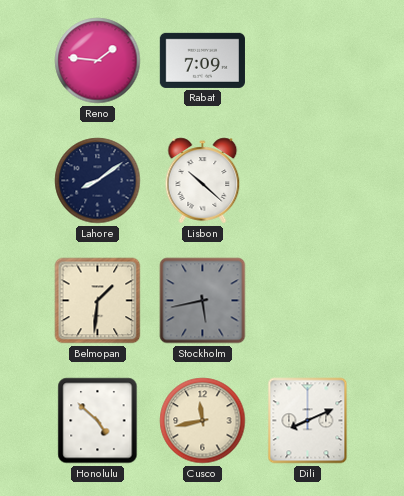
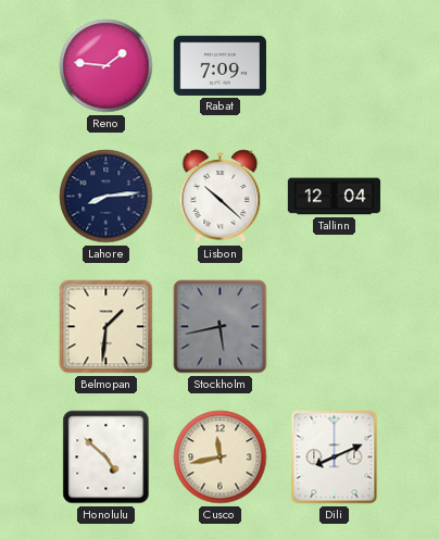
Lahore: 8:09 -> 8:14 (106, 197)
Tallinn: none -> 12:04 (335, 197)
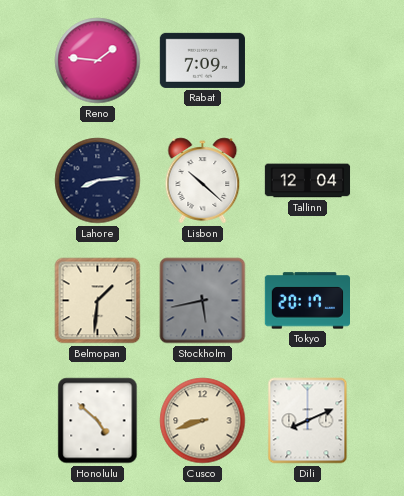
Tokyo: none -> 20:17 (307, 301)
Cusco: 11:43 -> 8:42 (203, 421)
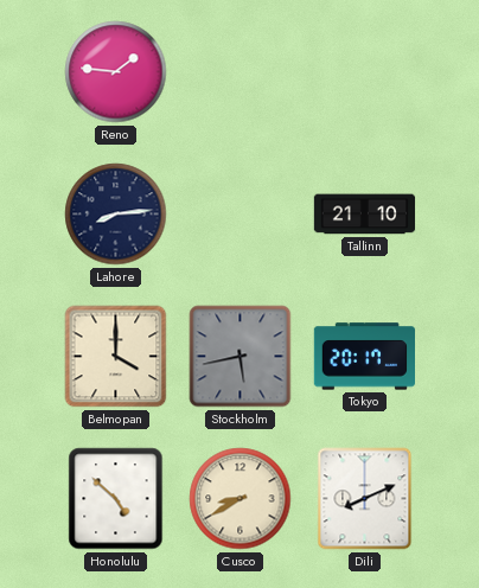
Rabat: 7:09 -> none (202, 60)
Lisbon: 10:22 -> none (203, 181)
Tallinn: 12:04 -> 21:10 (365, 215)
Belmopan: 1:31 -> 4:00 (116, 357)
Cusco: 8:42 -> 8:40 (241, 499)
